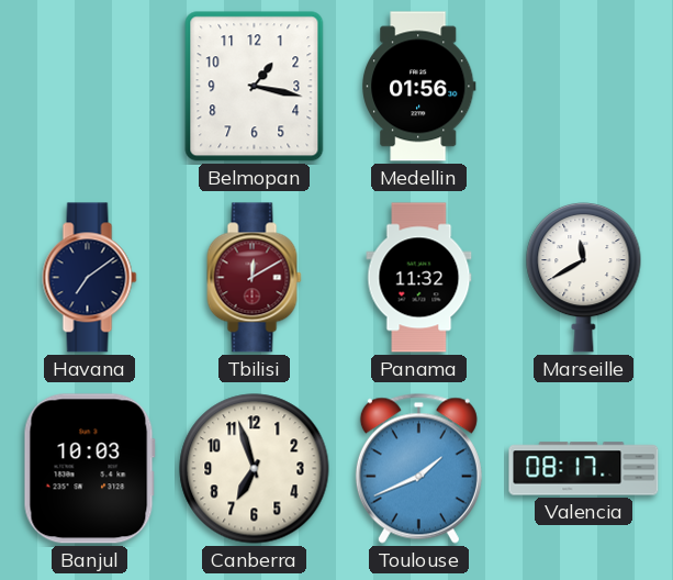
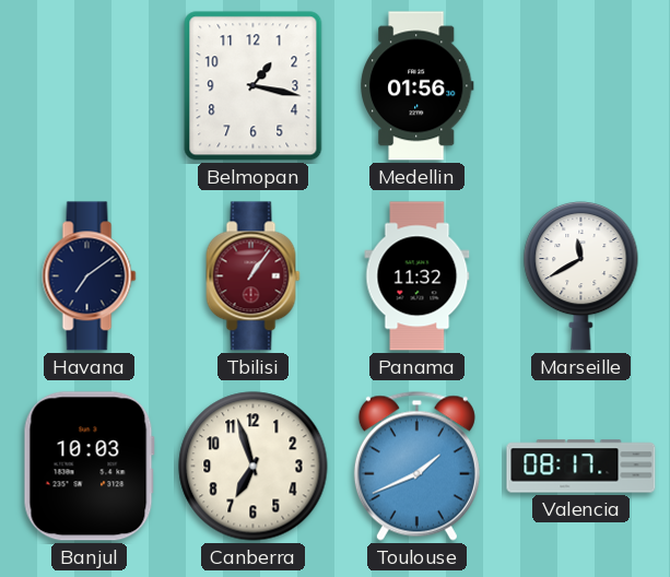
Tbilisi: 12:10 -> 1:06 (254, 276)
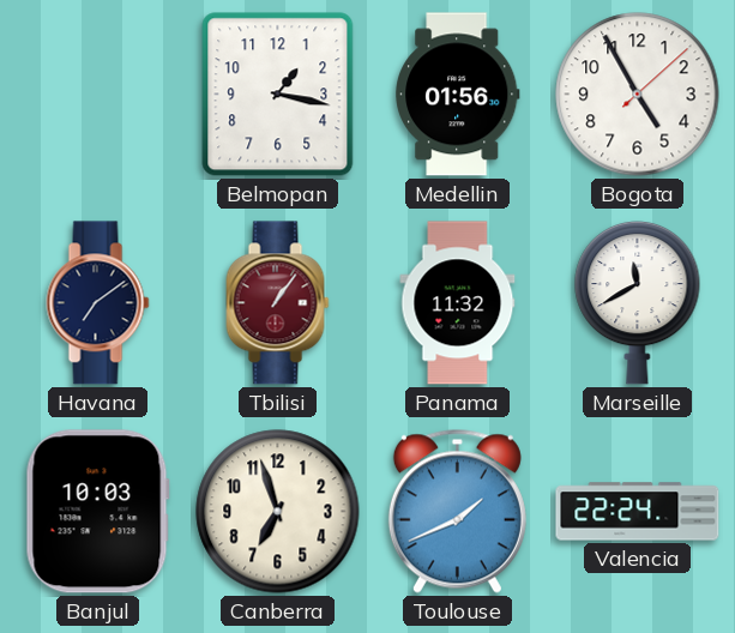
Bogota: none -> 4:55 (638, 95)
Valencia: 08:17 -> 22:24 (638, 512)
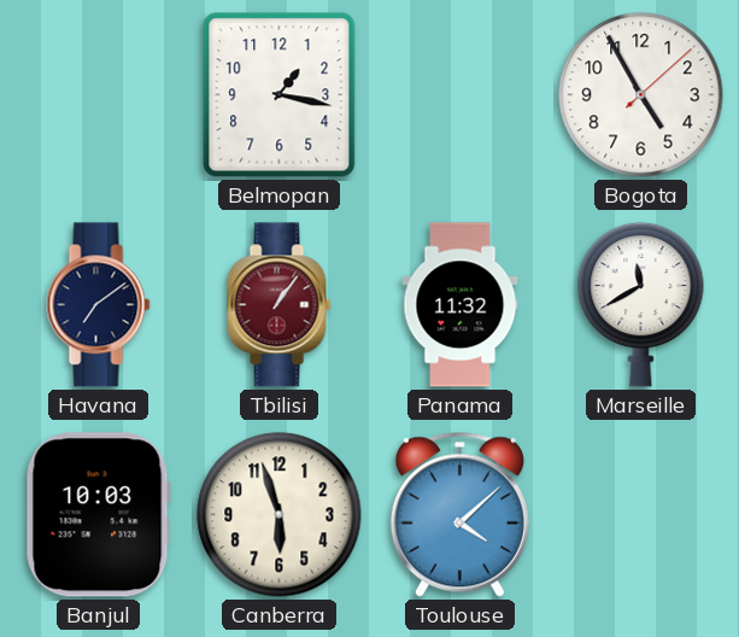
Medellin: 01:56 -> none (458, 95)
Canberra: 6:57 -> 5:57 (280, 515)
Toulouse: 1:41 -> 4:08 (459, 514)
Valencia: 22:24 -> none (638, 512)
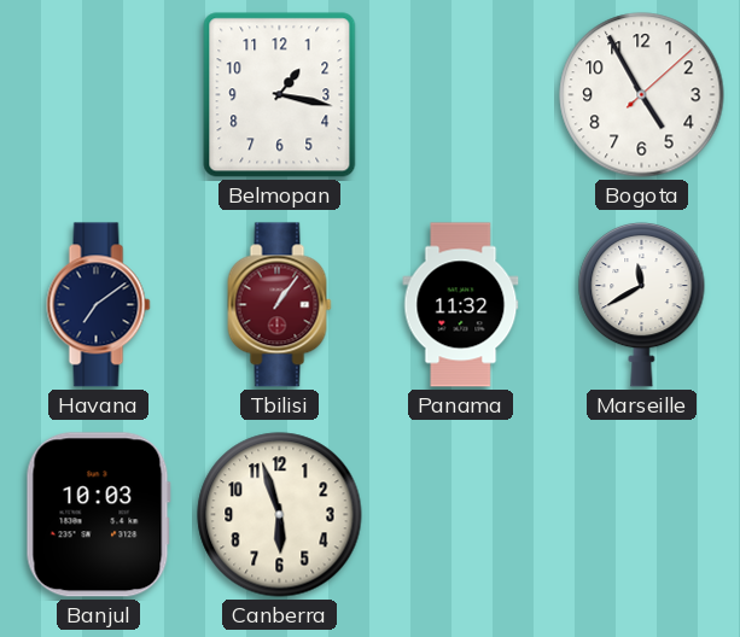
Toulouse: 4:08 -> none (459, 514)
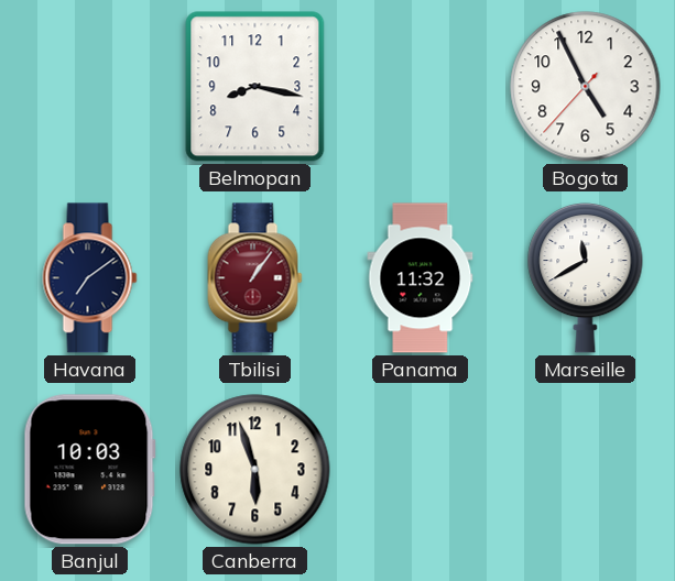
Belmopan: 1:17 -> 8:17 (255, 87)
Bogota: 4:55:08 -> 4:55:37 (586, 87)
